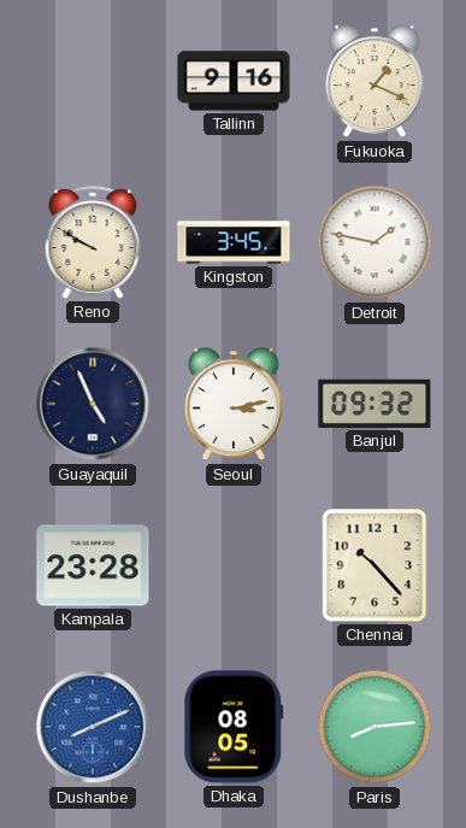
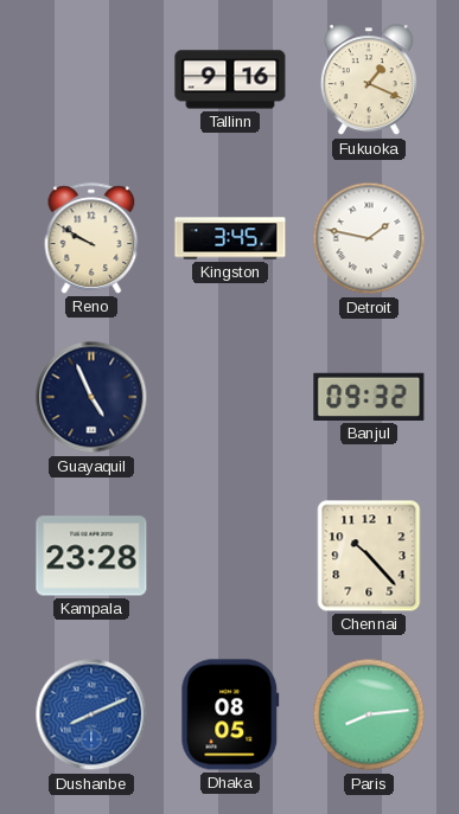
Seoul: 3:13 -> none (234, 405)
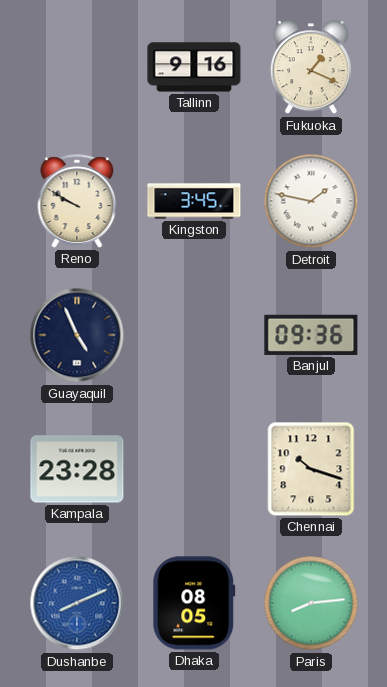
Banjul: 09:32 -> 09:36 (311, 335)
Chennai: 10:23 -> 10:18 (311, 469)
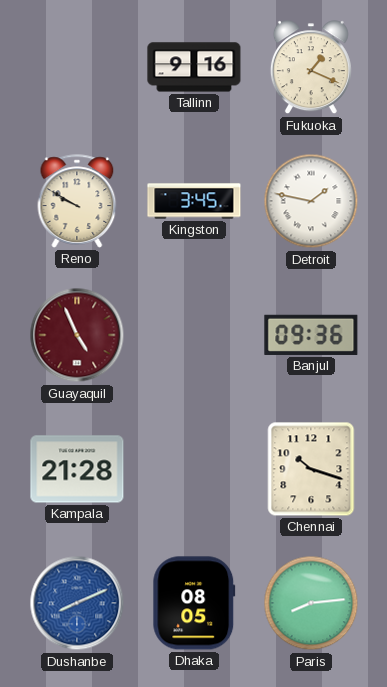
Guayaquil dial: navy -> burgundy (77, 335)
Kampala: 23:28 -> 21:28 (77, 469)
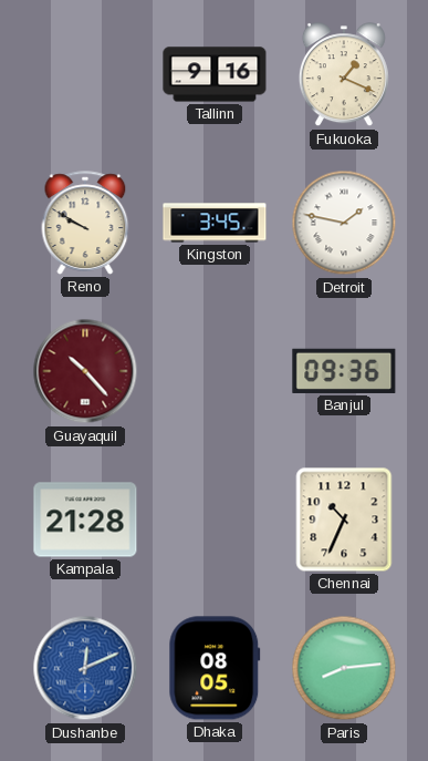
Guayaquil: 4:56 -> 10:23 (85, 371)
Chennai: 10:18 -> 10:34 (344, 520)
Dushanbe: 8:11 -> 12:11 (85, 668)
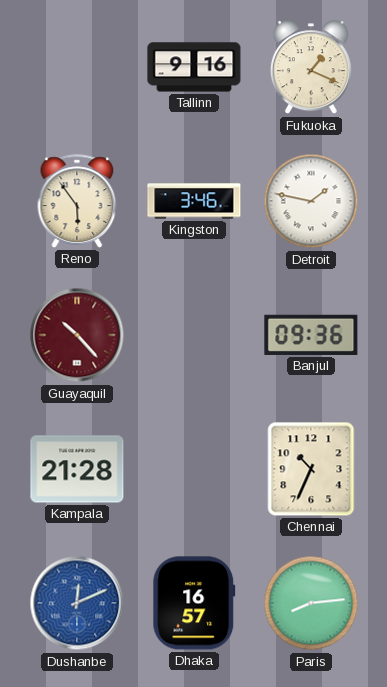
Reno: 9:50 -> 5:54 (77, 201)
Kingston: 3:45 -> 3:46 (194, 201)
Dhaka: 08:05 -> 16:57 (194, 603)
